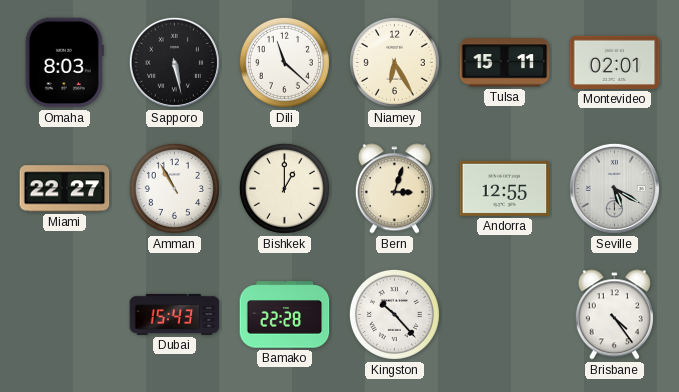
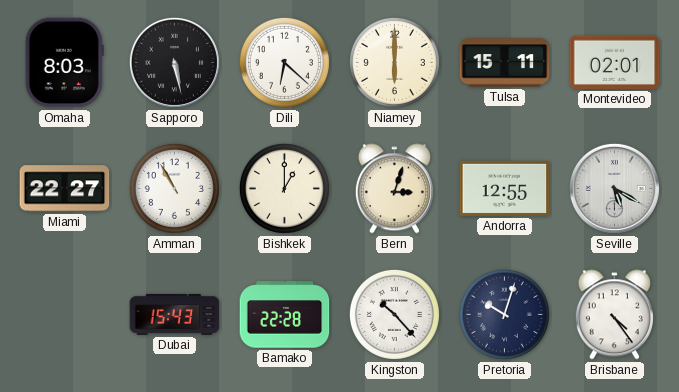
Dili: 11:22 -> 6:22 (284, 62)
Niamey: 6:25 -> 6:00 (394, 62)
Pretoria: none -> 10:03 (504, 314)
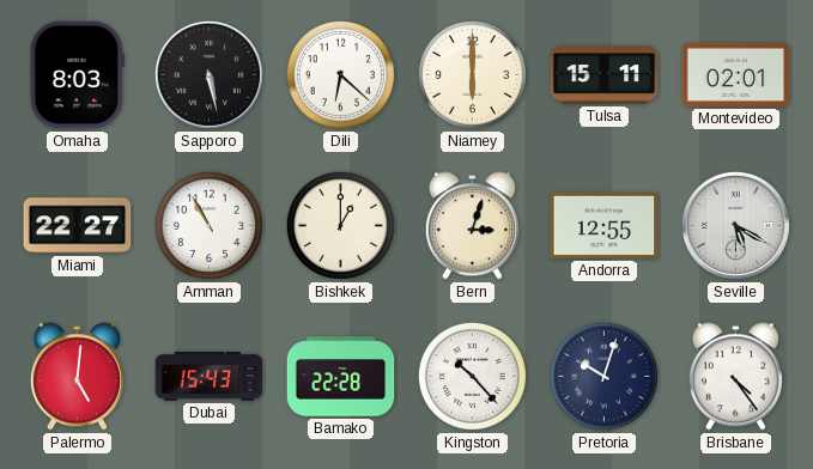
Palermo: none -> 5:01 (77, 377)
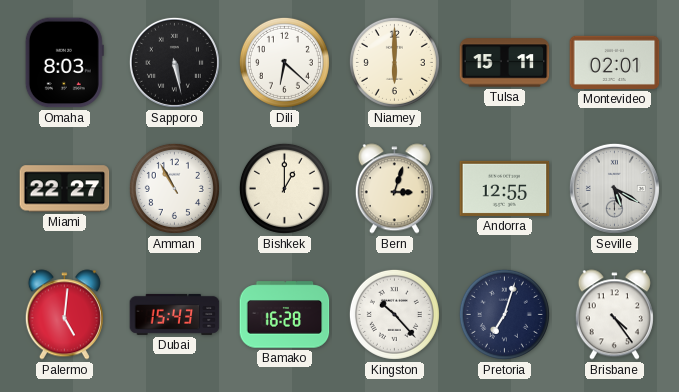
Bamako: 22:28 -> 16:28 (285, 315)
Pretoria: 10:03 -> 7:03 (504, 314)
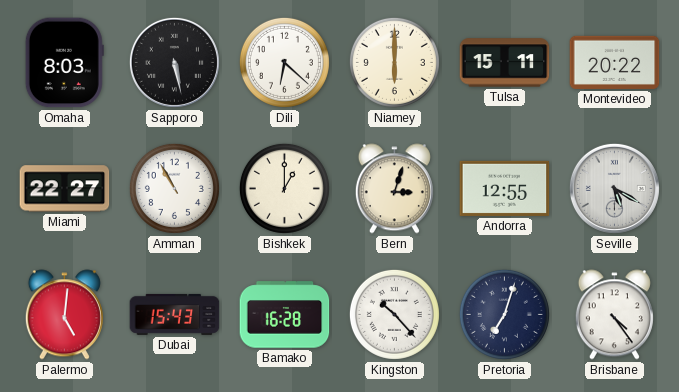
Montevideo: 02:01 -> 20:22 (615, 62)
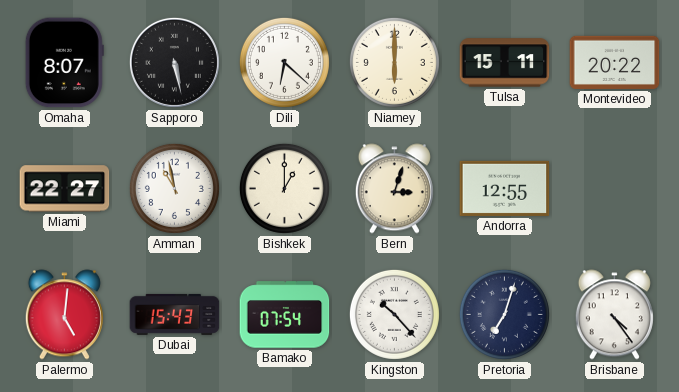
Omaha: 8:03 -> 8:07 (64, 63)
Amman: 10:55 -> 10:58 (174, 188)
Seville: 5:20 -> none (614, 188)
Bamako: 16:28 -> 07:54 (285, 315)
